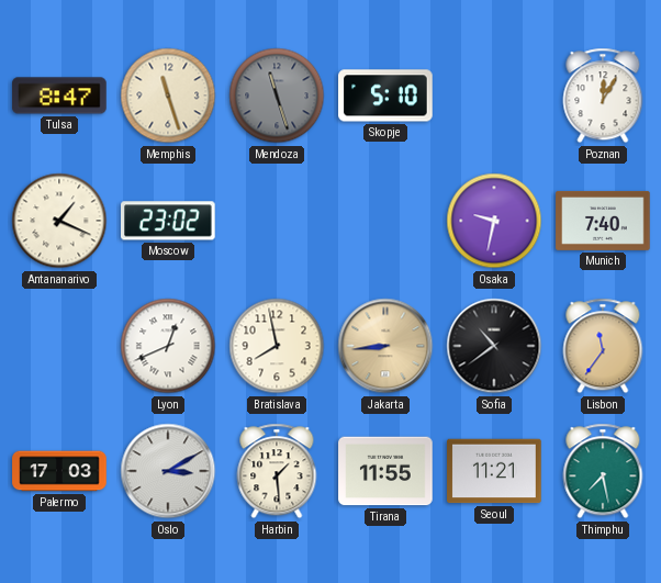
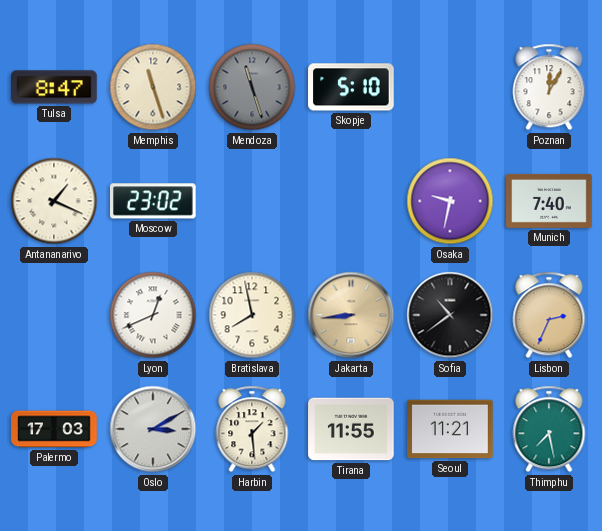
Lisbon: 11:36 -> 2:34 (549, 315)
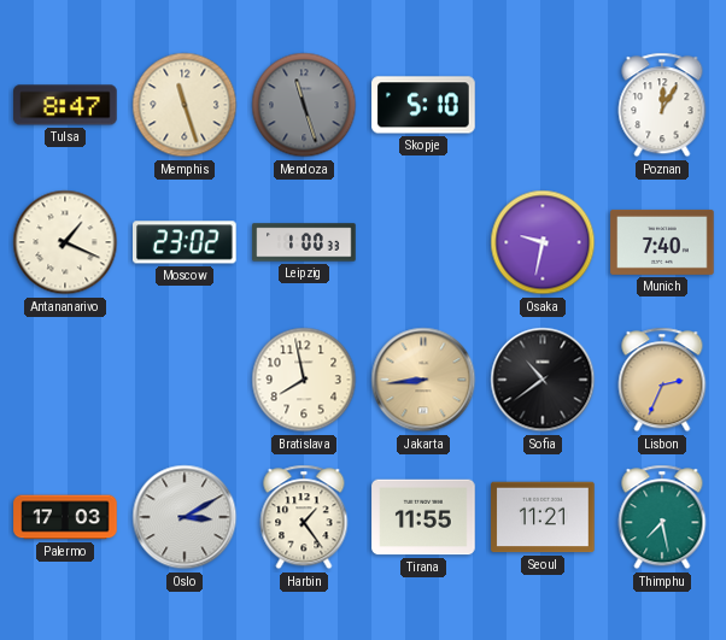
Leipzig: none -> 1:00 (304, 242)
Lyon: 12:41 -> none (153, 315)
Harbin: 1:29 -> 1:24 (304, 517)
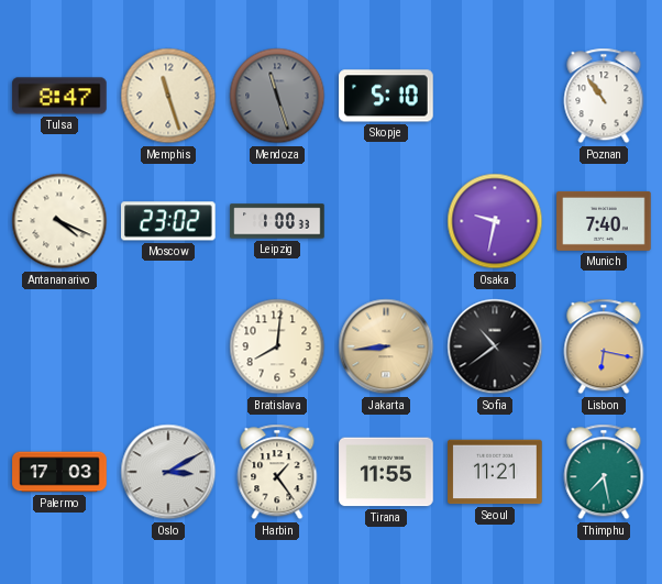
Poznan: 12:05 -> 10:54 (604, 96)
Antananarivo: 1:19 -> 4:19 (59, 221)
Bratislava: 7:58 -> 8:01 (277, 346)
Lisbon: 2:34 -> 6:17 (604, 346)
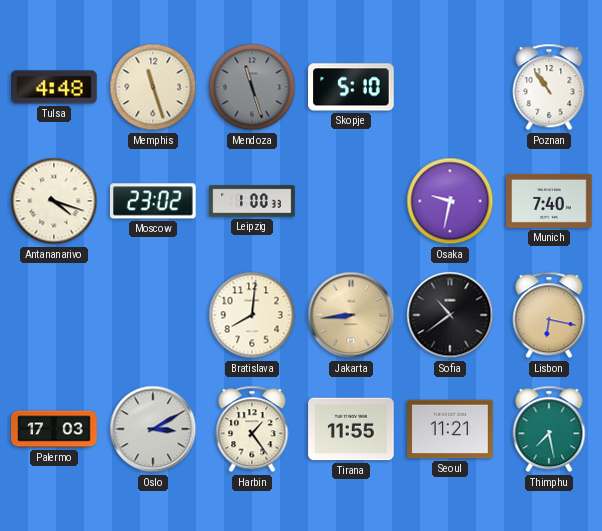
Tulsa: 8:47 -> 4:48 (54, 87)
Antananarivo: 4:19 -> 4:18 (54, 201)
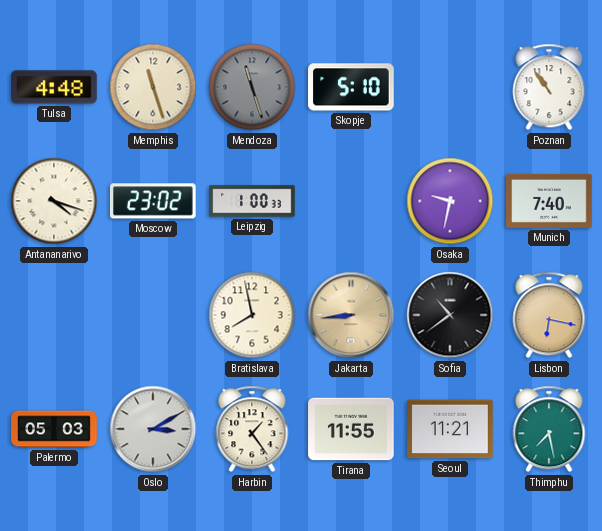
Bratislava: 8:01 -> 7:58 (252, 315)
Palermo: 17:03 -> 05:03 (54, 429)
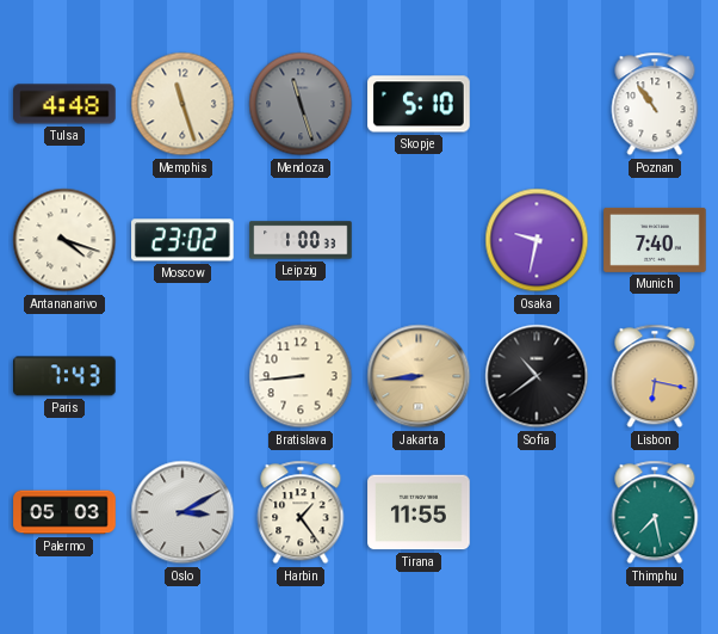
Paris: none -> 7:43 (66, 376)
Bratislava: 7:58 -> 8:44 (301, 376)
Seoul: 11:21 -> none (450, 429)
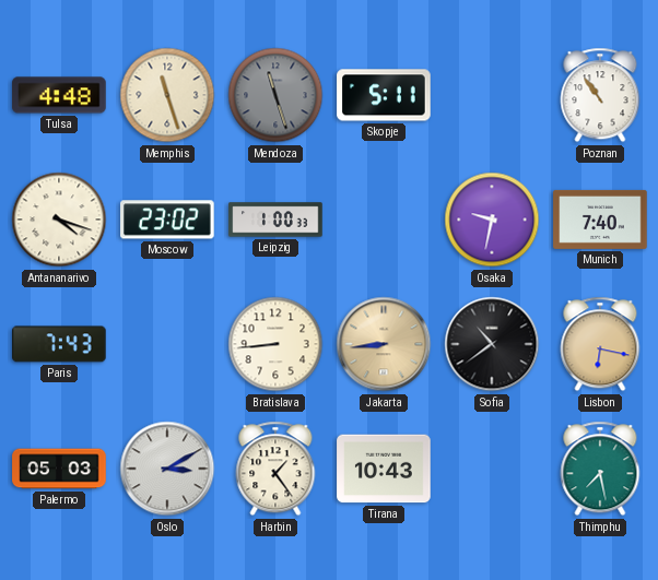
Skopje: 5:10 -> 5:11 (384, 95)
Tirana: 11:55 -> 10:43 (384, 469)
